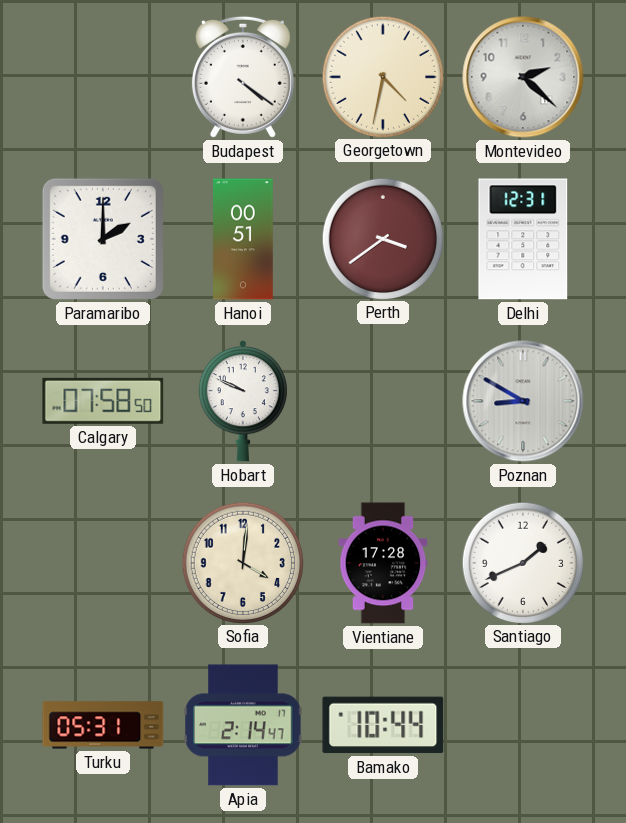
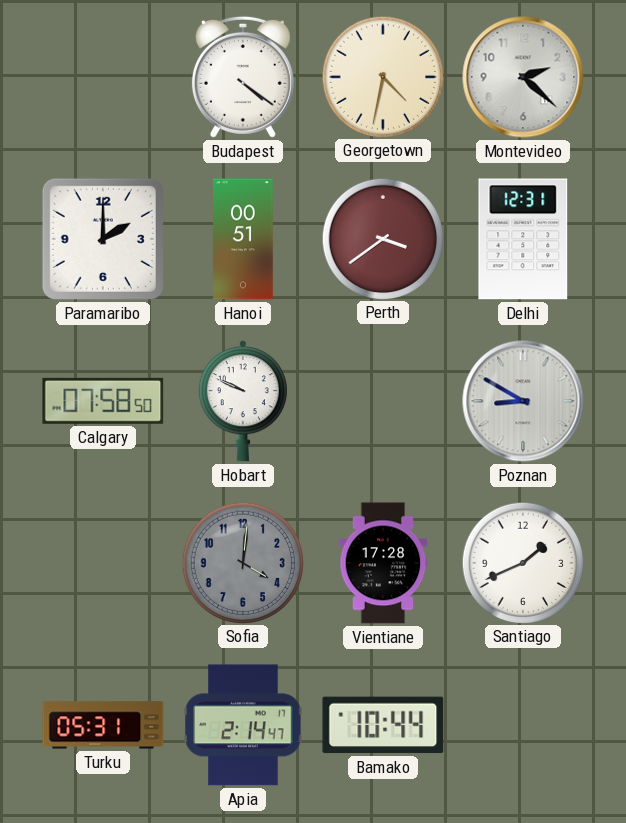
Sofia dial: cream -> grey (242, 562)
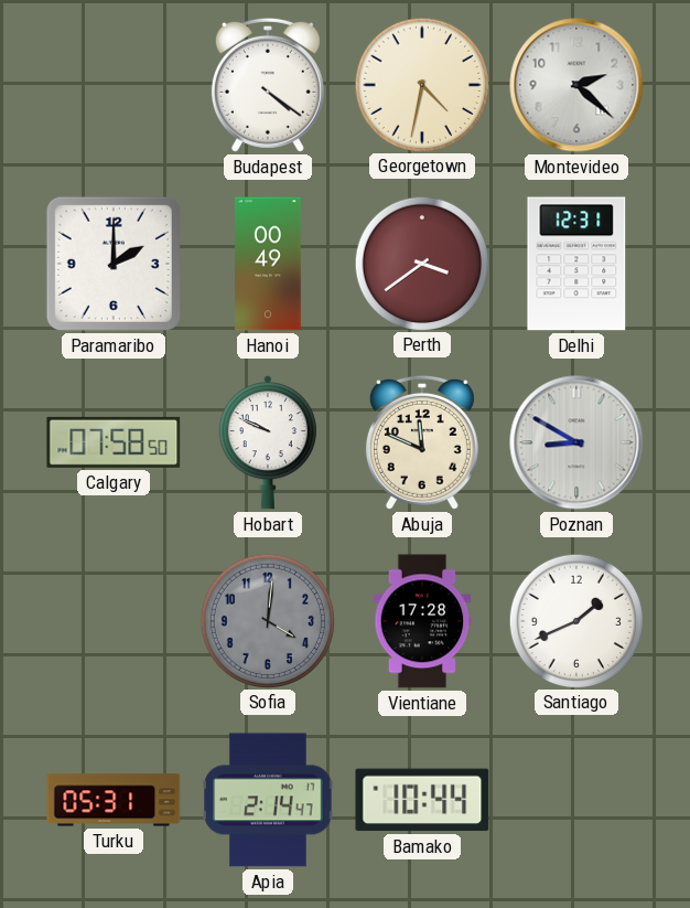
Hanoi: 00:51 -> 00:49 (269, 264)
Abuja: none -> 11:49 (422, 442)
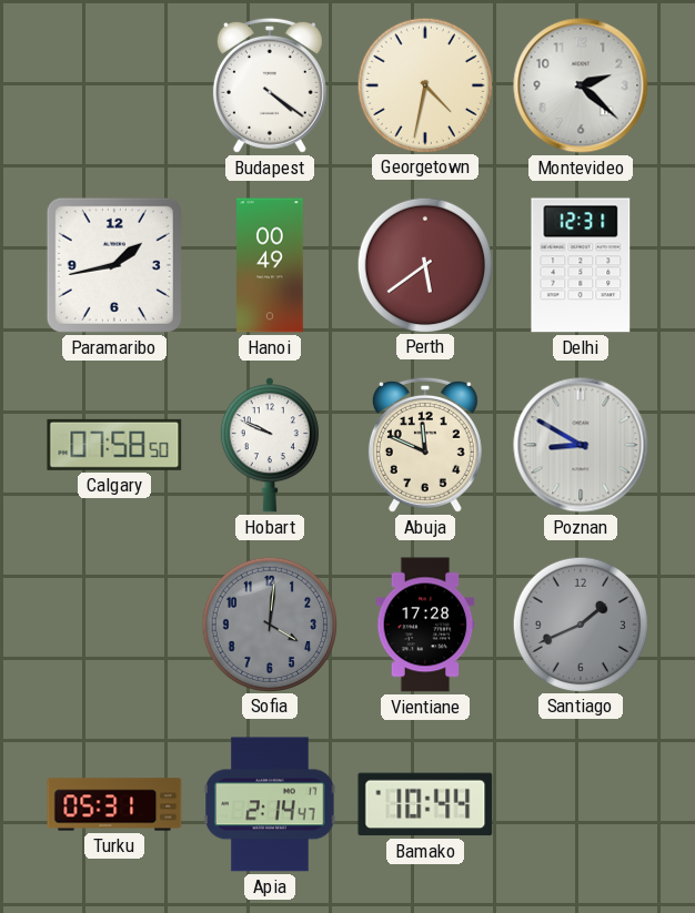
Paramaribo: 2:00 -> 1:43 (114, 265)
Perth: 3:39 -> 5:39 (424, 264)
Santiago dial: white -> grey (580, 623)
